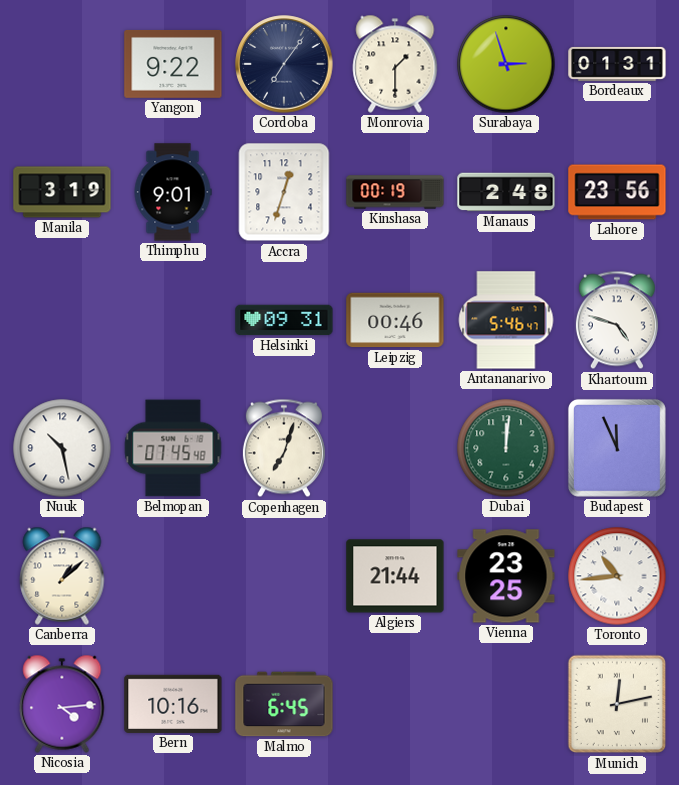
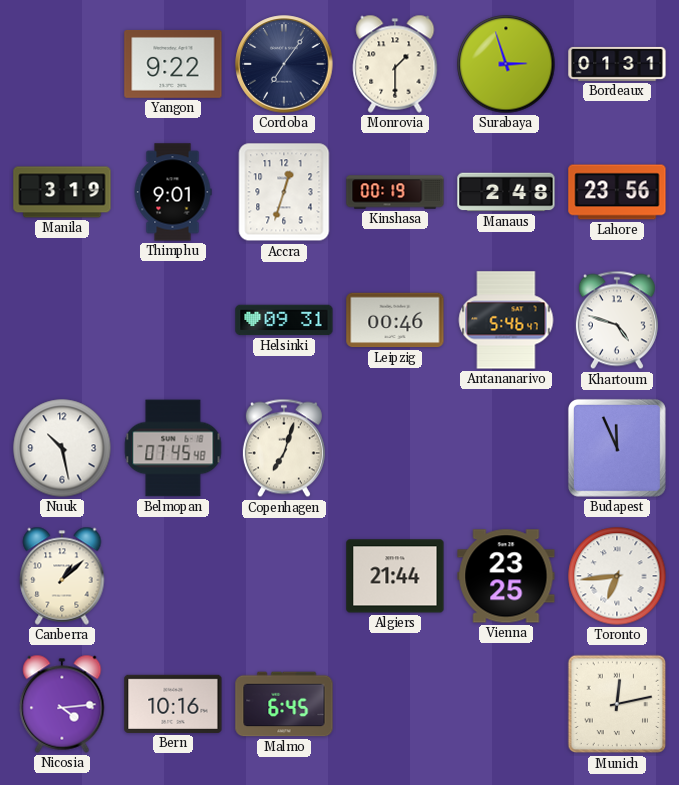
Dubai: 12:01 -> none (506, 448)
Toronto: 10:44 -> 6:44 (617, 576)
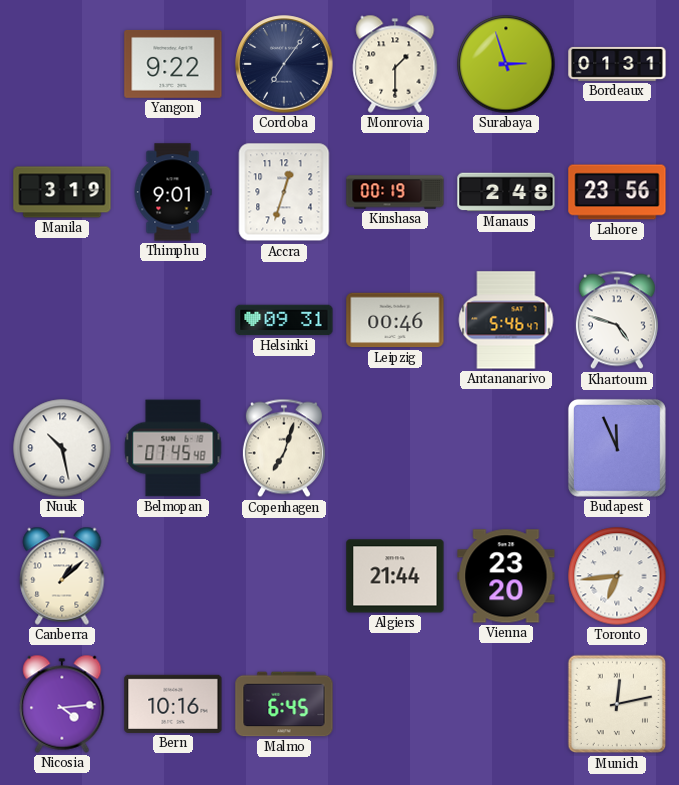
Vienna: 23:25 -> 23:20 (506, 576)
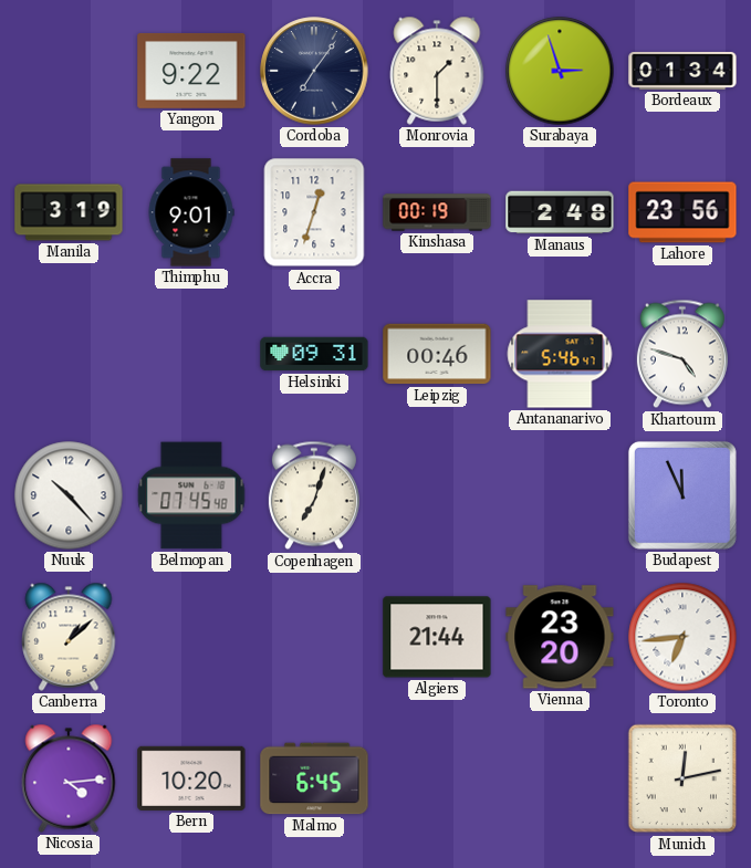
Bordeaux: 01:31 -> 01:34 (682, 71)
Nuuk: 10:28 -> 10:23 (69, 495)
Bern: 10:16 -> 10:20 (191, 778)
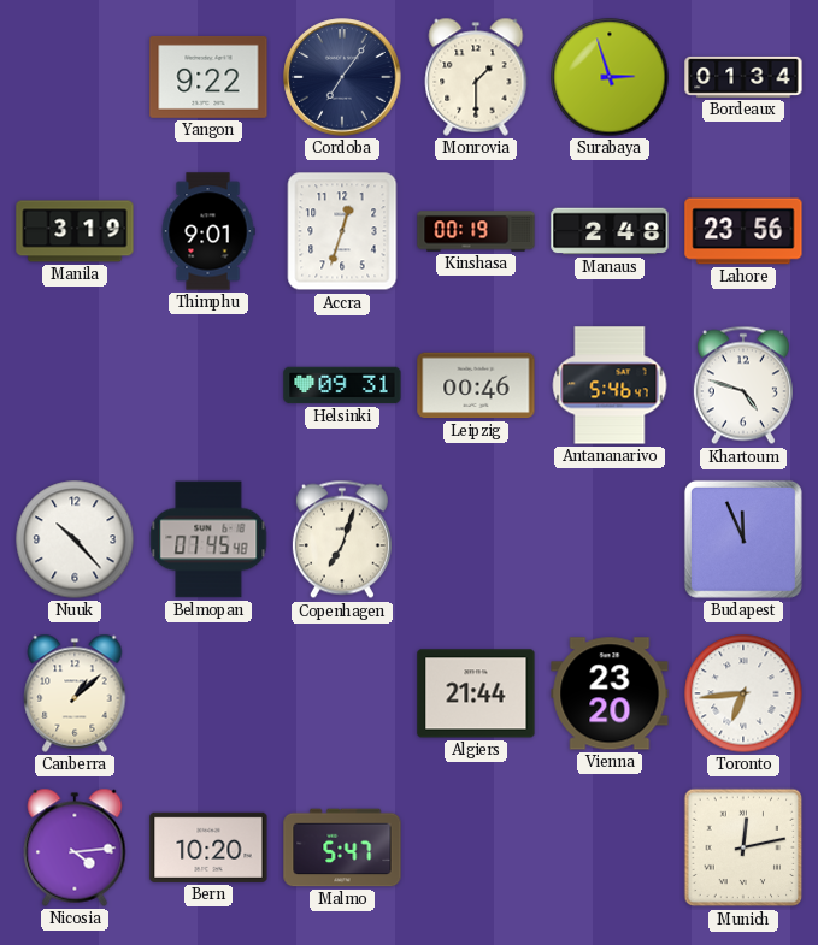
Malmo: 6:45 -> 5:47 (342, 847)
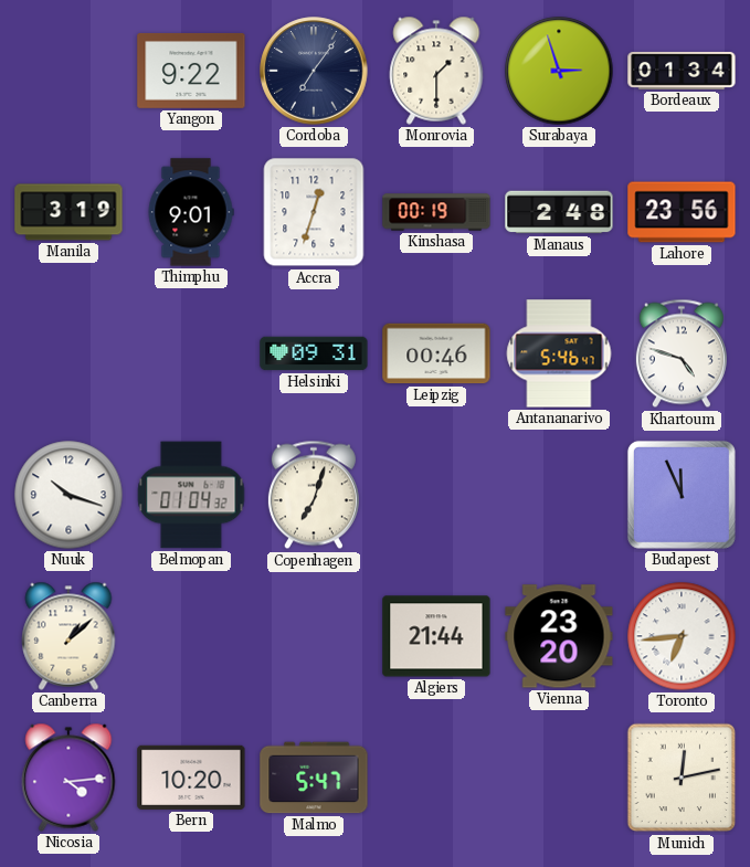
Nuuk: 10:23 -> 10:18 (68, 495)
Belmopan: 07:45 -> 01:04 (191, 495)
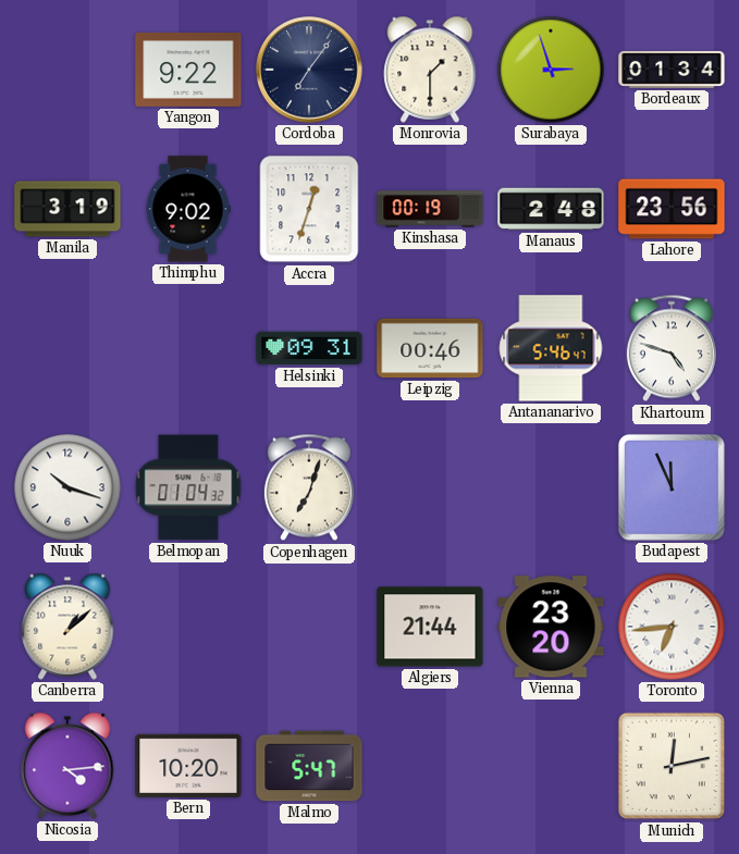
Thimphu: 9:01 -> 9:02 (188, 209)
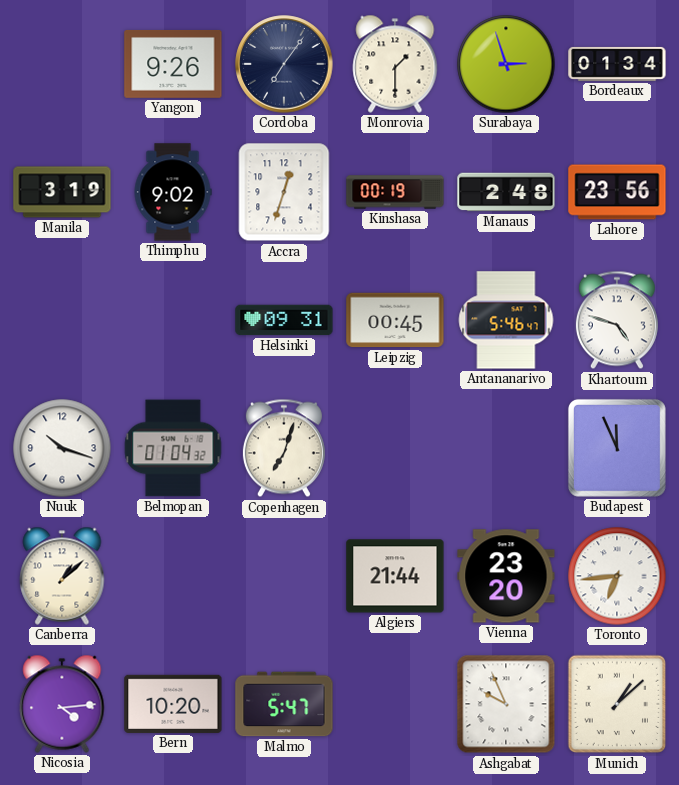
Yangon: 9:22 -> 9:26 (173, 64)
Leipzig: 00:46 -> 00:45 (395, 320)
Ashgabat: none -> 9:56 (506, 704)
Munich: 12:13 -> 1:08 (617, 704)
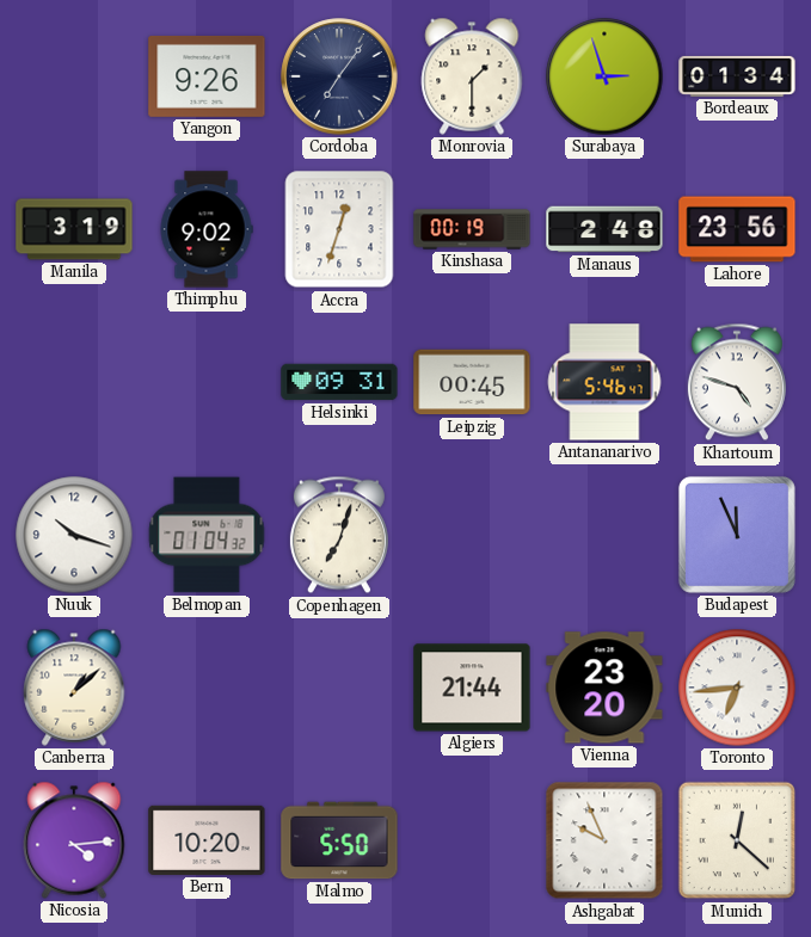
Malmo: 5:47 -> 5:50 (339, 840)
Munich: 1:08 -> 12:22 (737, 840)
